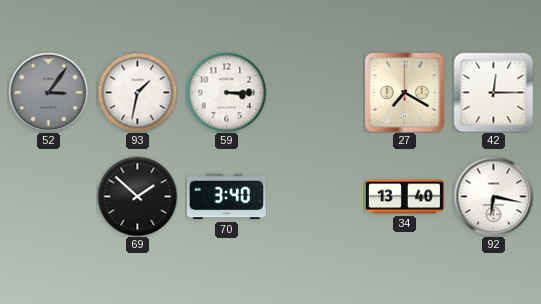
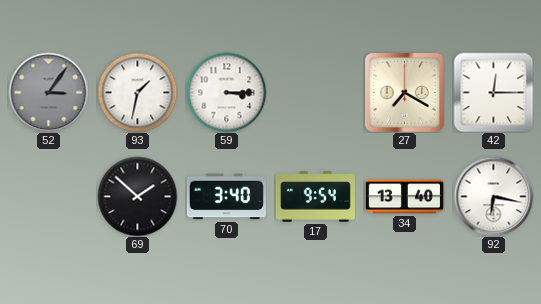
17: none -> 9:54 (315, 197)
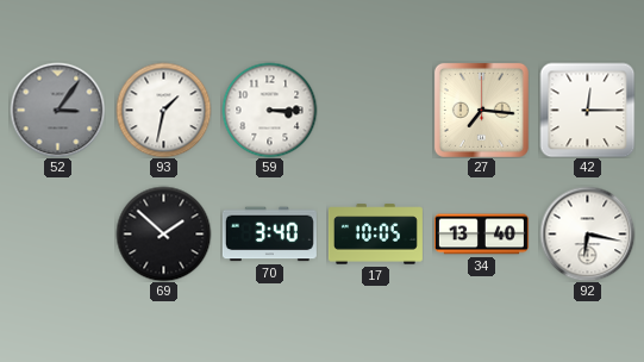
27: 7:20 -> 7:16 (481, 110)
17: 9:54 -> 10:05 (375, 235)
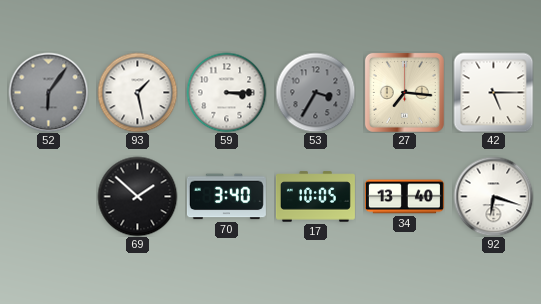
52: 3:06 -> 6:06 (48, 92)
93: 1:32 -> 1:28 (137, 92)
53: none -> 3:35 (315, 92)
42: 12:15 -> 5:15 (493, 92)
92: 6:17 -> 6:18 (493, 196)
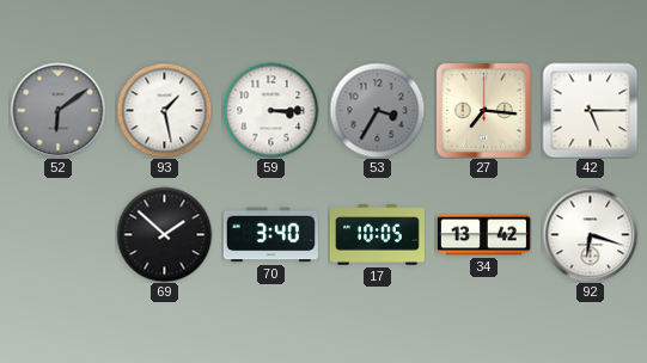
52: 6:06 -> 6:09 (57, 110)
34: 13:40 -> 13:42 (483, 235)
